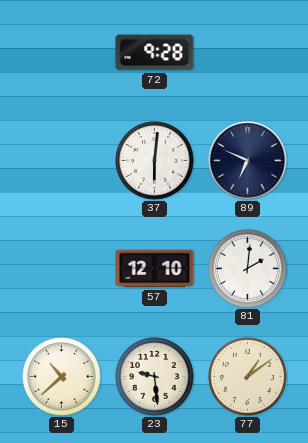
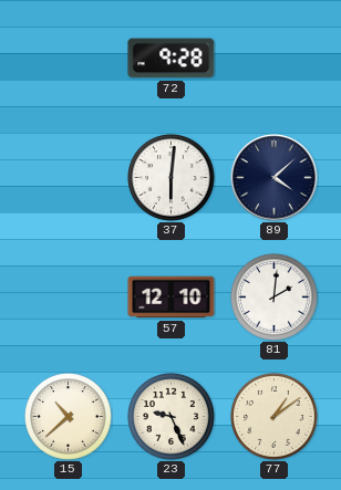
89: 6:49 -> 4:08 (275, 178)
23: 9:29 -> 9:26 (172, 417)
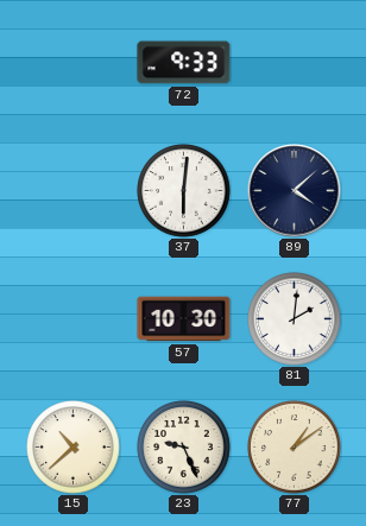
72: 9:28 -> 9:33 (184, 63)
57: 12:10 -> 10:30 (184, 319)
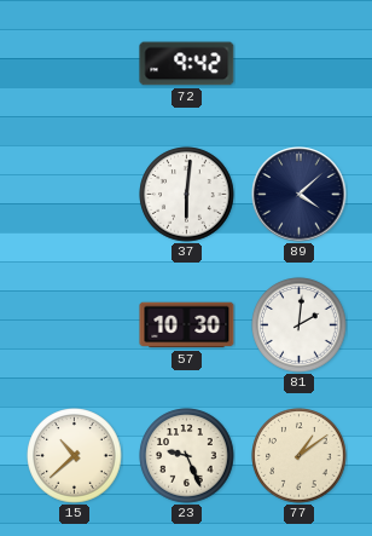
72: 9:33 -> 9:42 (187, 64)
